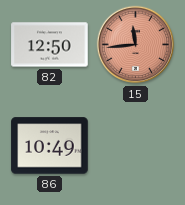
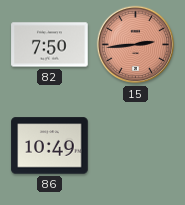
82: 12:50 -> 7:50 (50, 45)
15: 11:44 -> 2:44 (136, 45)
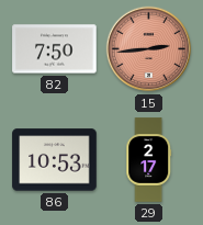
86: 10:49 -> 10:53 (55, 160)
29: none -> 2:17 (149, 160)
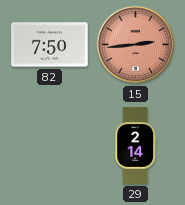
86: 10:53 -> none (55, 160)
29: 2:17 -> 2:14 (136, 146)
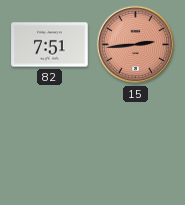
82: 7:50 -> 7:51 (50, 45)
29: 2:14 -> none (136, 146)
